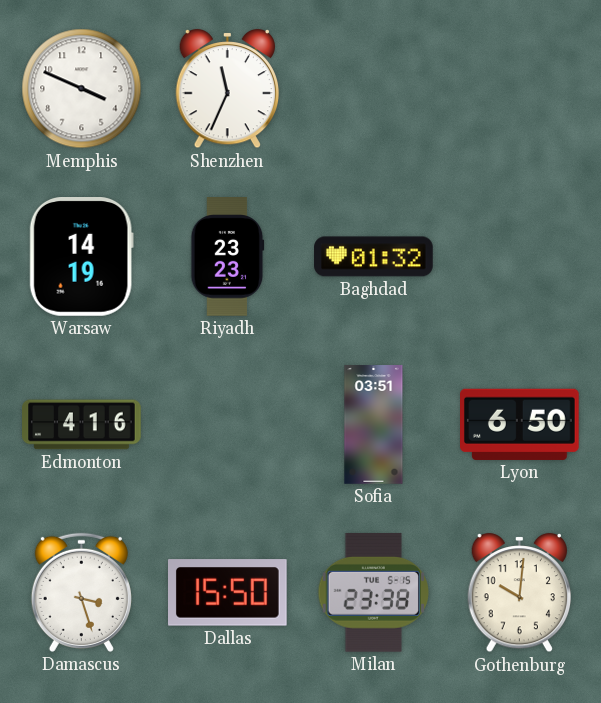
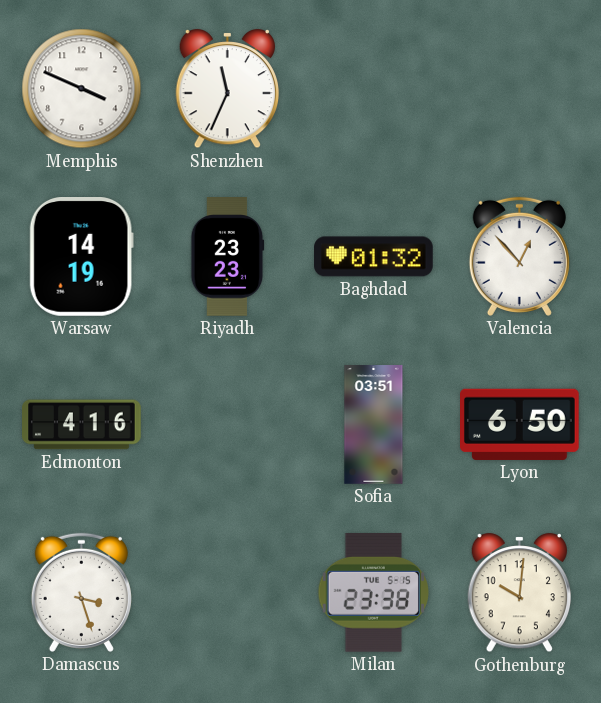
Valencia: none -> 12:53 (519, 256)
Dallas: 15:50 -> none (228, 593)
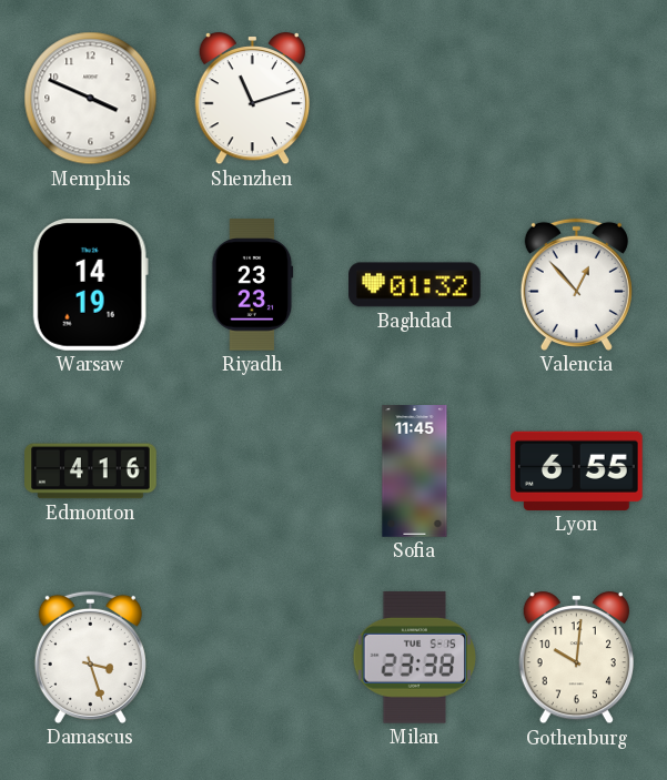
Shenzhen: 11:34 -> 11:12 (252, 99)
Sofia: 03:51 -> 11:45 (415, 472)
Lyon: 6:50 -> 6:55 (577, 470)
